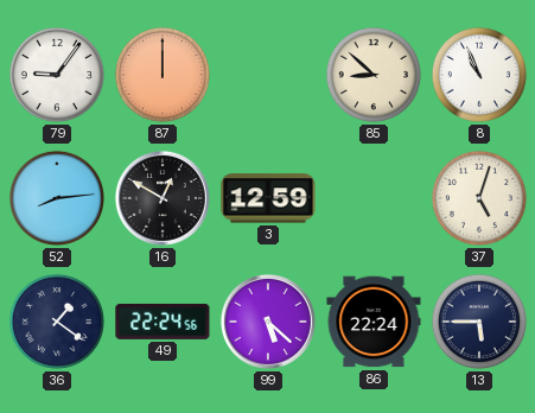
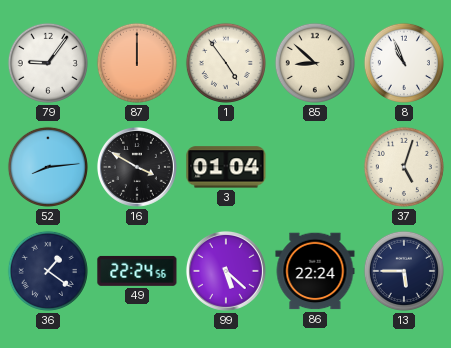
1: none -> 4:54 (226, 63)
16: 12:50 -> 3:50 (137, 167)
3: 12:59 -> 01:04 (226, 167)
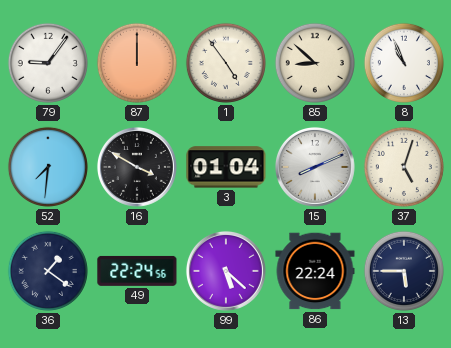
52: 8:14 -> 7:31 (48, 167)
15: none -> 8:11 (315, 167)
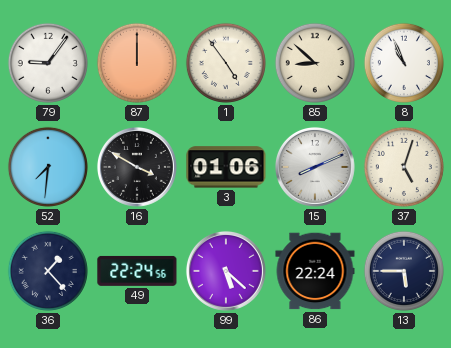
3: 01:04 -> 01:06 (226, 167)
36: 1:21 -> 1:23 (48, 271)
